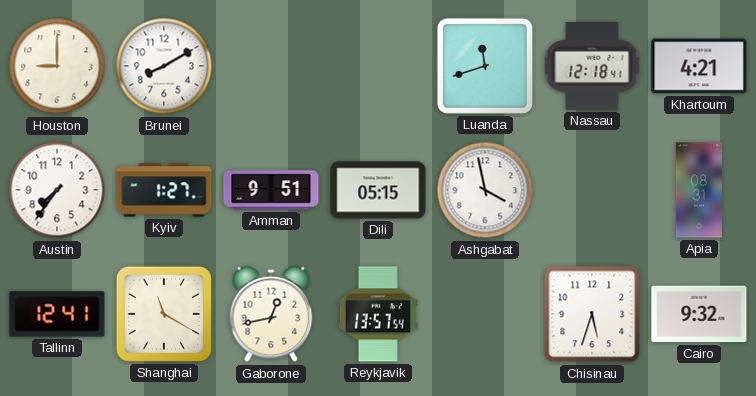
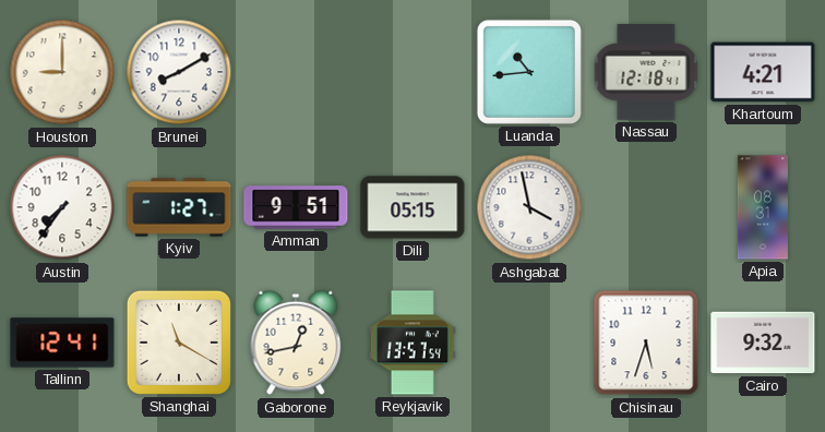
Luanda: 11:42 -> 10:44 (529, 72)
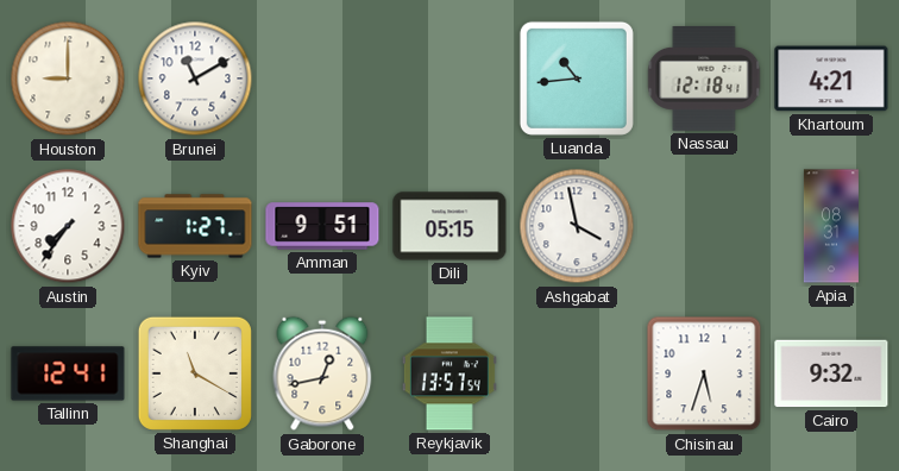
Brunei: 8:10 -> 11:10 (195, 78)
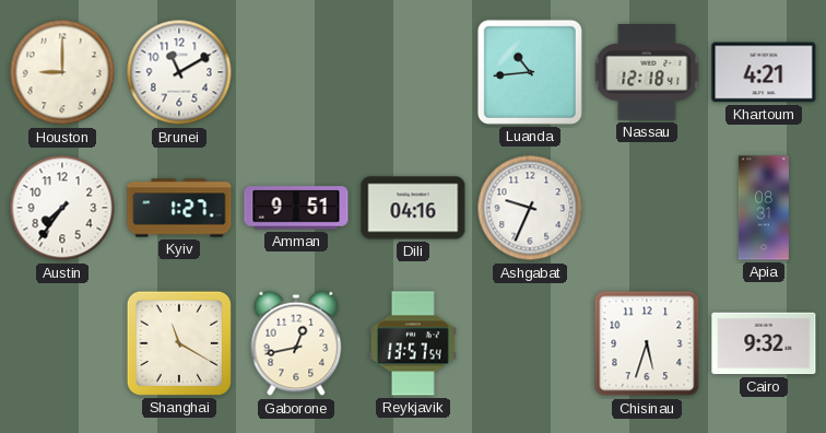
Dili: 05:15 -> 04:16 (413, 208)
Ashgabat: 3:58 -> 9:34 (530, 208)
Tallinn: 12:41 -> none (68, 373)
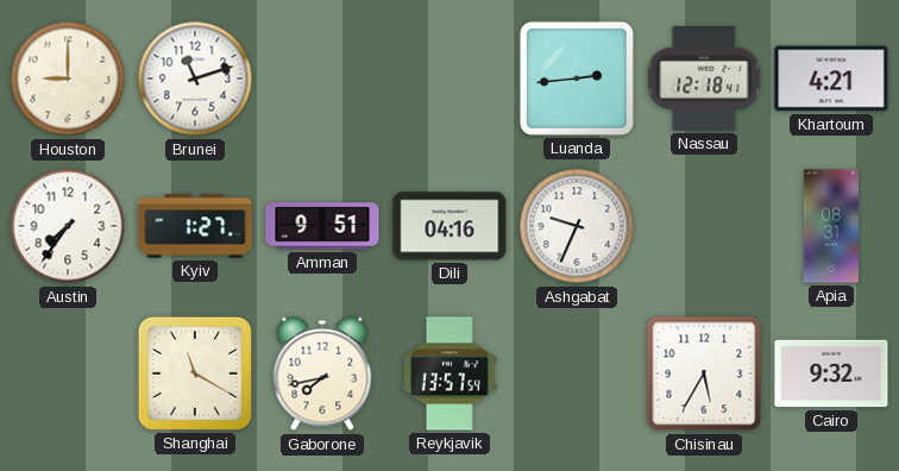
Brunei: 11:10 -> 11:12 (195, 78)
Luanda: 10:44 -> 2:44 (577, 78)
Gaborone: 12:43 -> 7:43 (322, 373)
Chisinau: 5:33 -> 5:35 (704, 373)
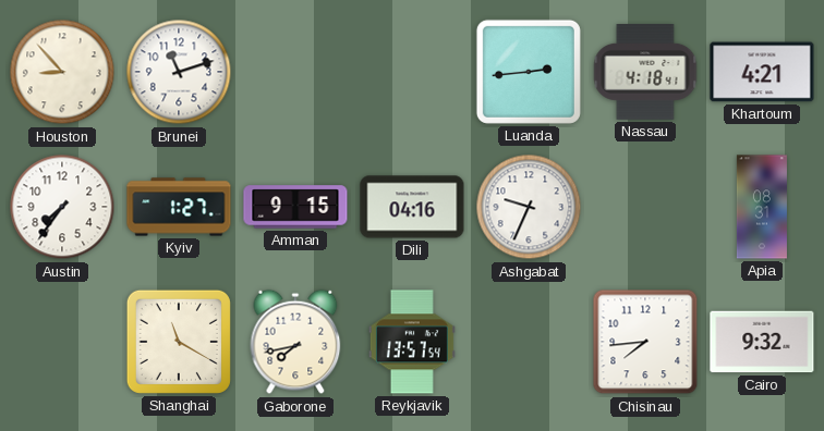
Houston: 9:00 -> 8:53 (62, 72)
Nassau: 12:18 -> 4:18 (645, 73)
Amman: 9:51 -> 9:15 (295, 207)
Chisinau: 5:35 -> 7:44 (645, 342)
